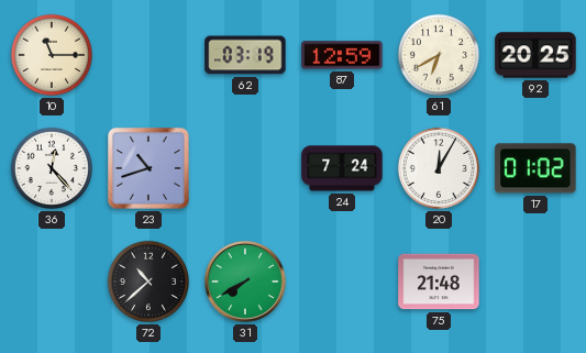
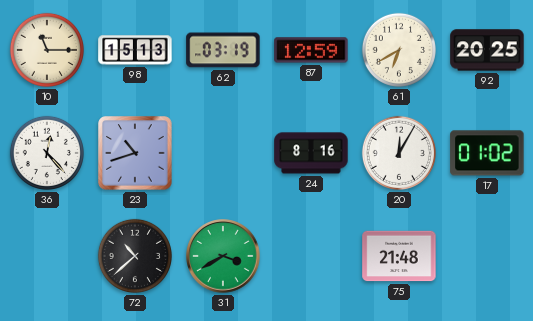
98: none -> 15:13 (135, 50)
24: 7:24 -> 8:16 (311, 153)
31: 7:40 -> 3:40 (223, 256)
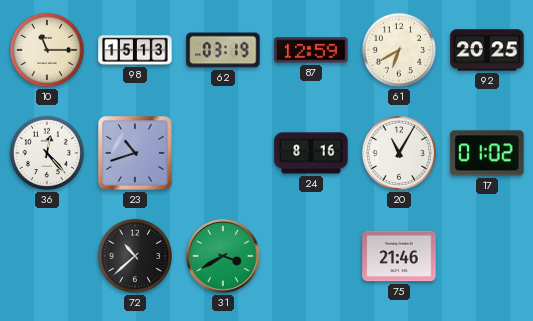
20: 12:05 -> 11:05 (399, 153)
75: 21:48 -> 21:46 (399, 256)
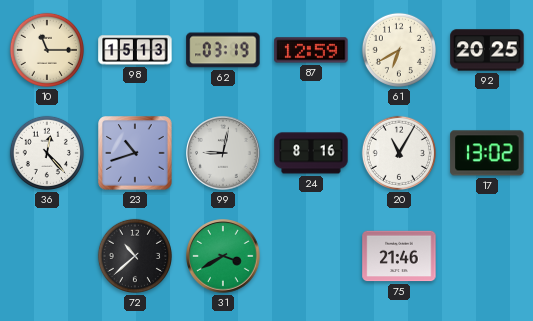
99: none -> 9:02 (223, 153)
17: 01:02 -> 13:02 (487, 153)
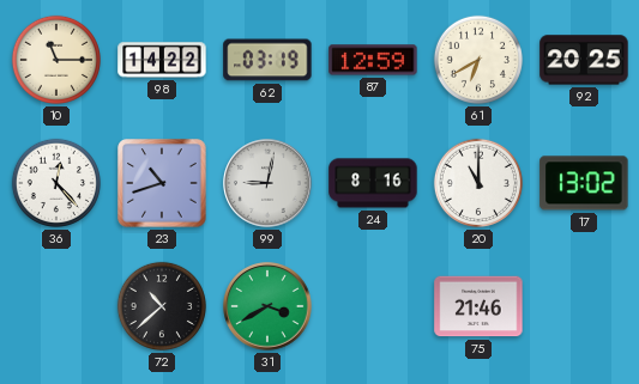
98: 15:13 -> 14:22 (162, 60)
20: 11:05 -> 11:00 (478, 183)
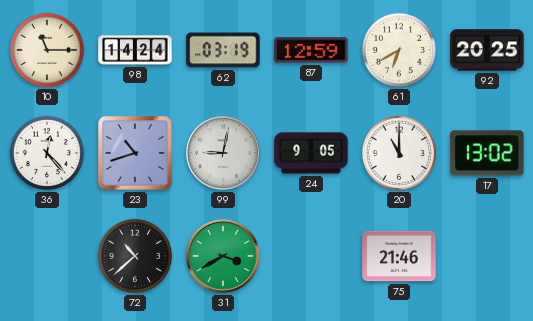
98: 14:22 -> 14:24 (135, 50)
24: 8:16 -> 9:05 (311, 153)
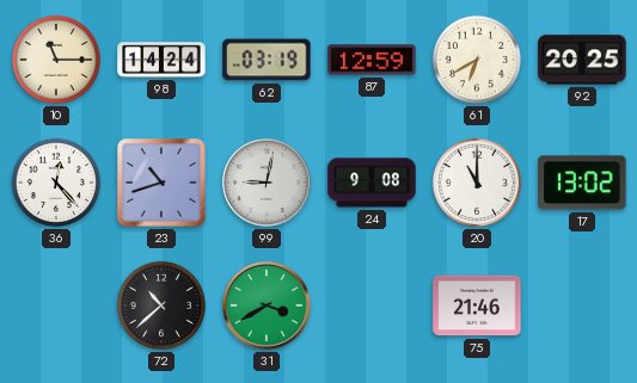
24: 9:05 -> 9:08 (372, 183)
